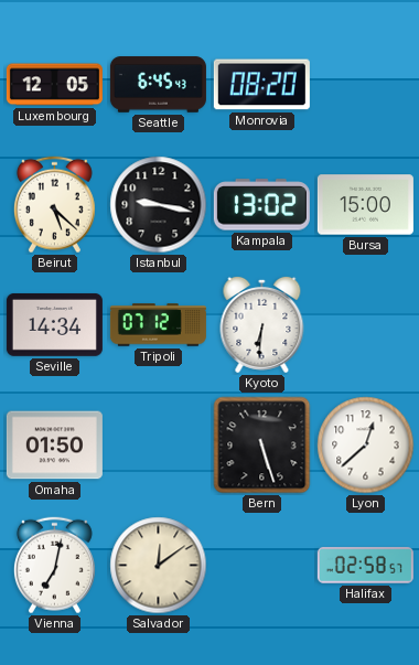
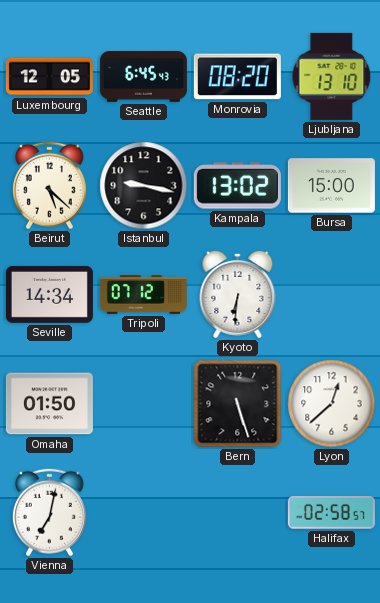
Ljubljana: none -> 13:10 (332, 76)
Salvador: 12:09 -> none (159, 566)
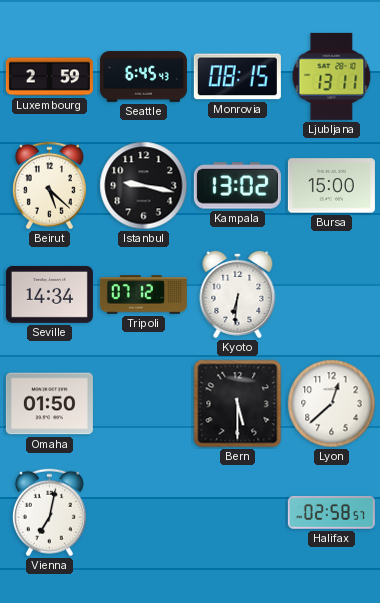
Luxembourg: 12:05 -> 2:59 (49, 77)
Monrovia: 08:20 -> 08:15 (237, 77)
Ljubljana: 13:10 -> 13:11 (332, 76)
Bern: 5:27 -> 5:30 (238, 404)
